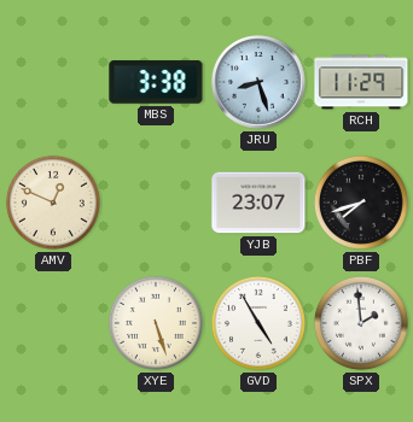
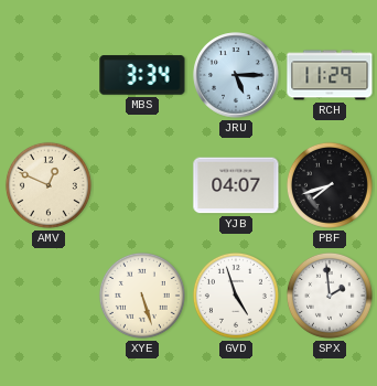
MBS: 3:38 -> 3:34 (142, 75)
JRU: 8:27 -> 5:15 (236, 75)
YJB: 23:07 -> 04:07 (236, 185)
GVD: 4:55 -> 4:57 (236, 296)
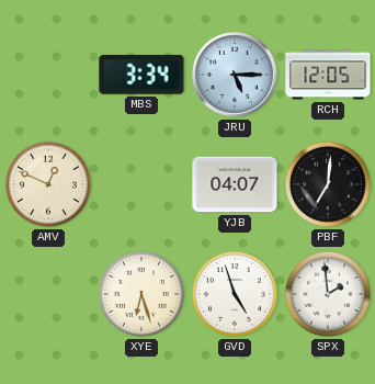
RCH: 11:29 -> 12:05 (328, 75)
PBF: 7:42 -> 7:01 (328, 184)
XYE: 5:27 -> 6:27 (141, 294)
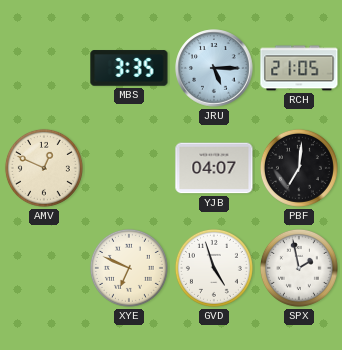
MBS: 3:34 -> 3:35 (129, 68)
RCH: 12:05 -> 21:05 (299, 68)
XYE: 6:27 -> 6:49 (129, 268)
SPX: 1:59 -> 1:58 (299, 268)
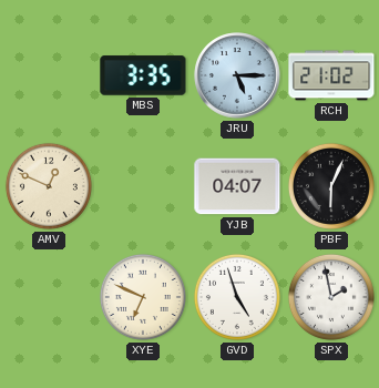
RCH: 21:05 -> 21:02 (331, 75)
PBF: 7:01 -> 6:04 (331, 186)
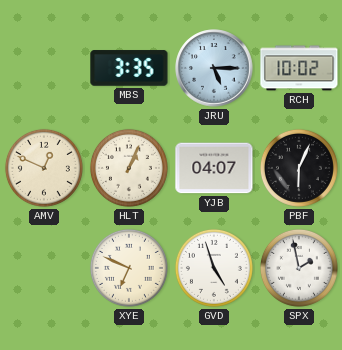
RCH: 21:02 -> 10:02 (299, 68)
HLT: none -> 1:04 (129, 168)
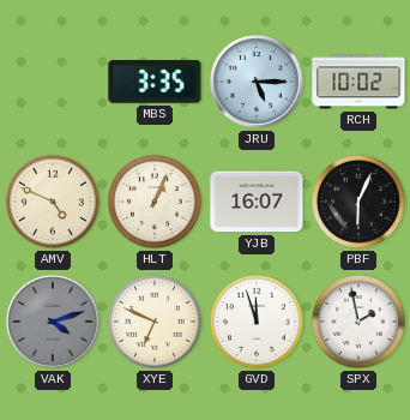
AMV: 12:49 -> 4:49 (53, 202)
YJB: 04:07 -> 16:07 (257, 202)
VAK: none -> 4:12 (53, 322)
GVD: 4:57 -> 11:57 (257, 322)
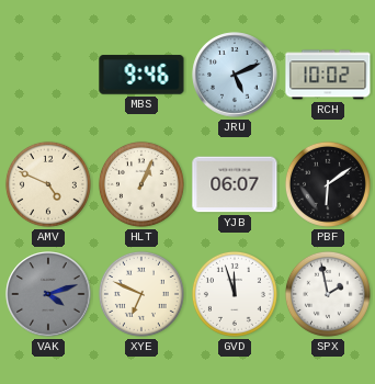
MBS: 3:35 -> 9:46 (141, 75)
JRU: 5:15 -> 5:11 (235, 75)
YJB: 16:07 -> 06:07 (235, 184)
PBF: 6:04 -> 6:09 (328, 184)
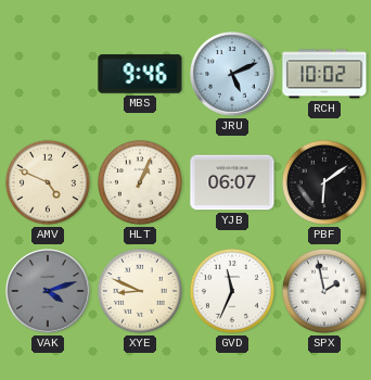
XYE: 6:49 -> 8:49 (140, 291)
GVD: 11:57 -> 11:34 (232, 291)
